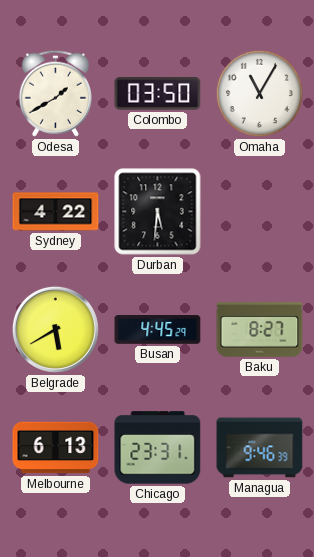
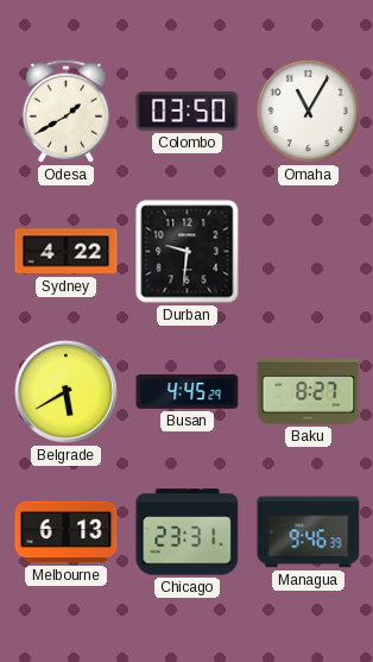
Durban: 5:31 -> 9:31 (188, 252)
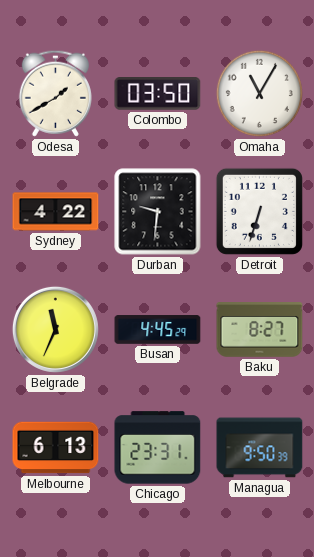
Detroit: none -> 6:33 (259, 211)
Belgrade: 5:40 -> 11:34 (55, 329)
Managua: 9:46 -> 9:50 (260, 448)
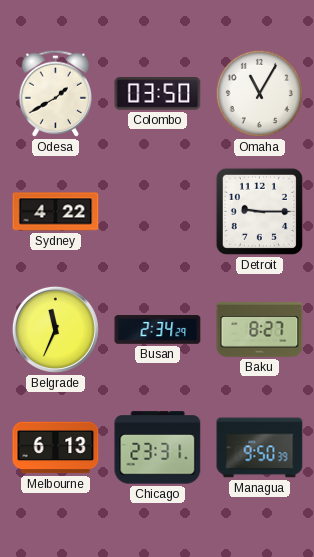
Durban: 9:31 -> none (158, 212)
Detroit: 6:33 -> 9:15 (259, 211)
Busan: 4:45 -> 2:34 (158, 330)
